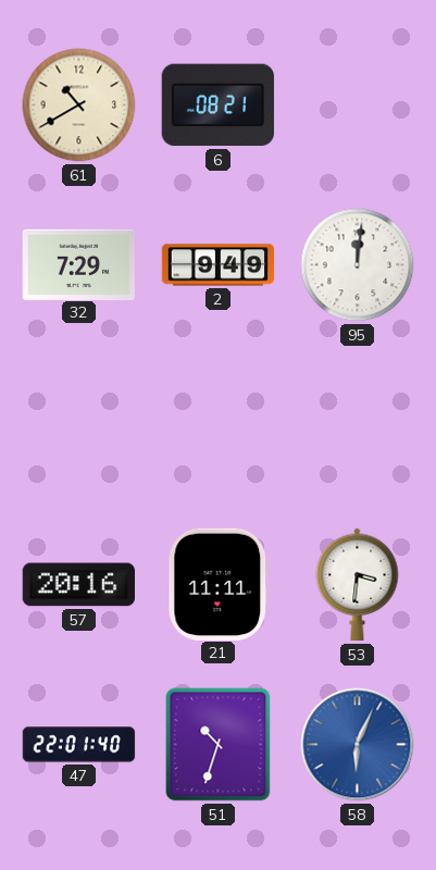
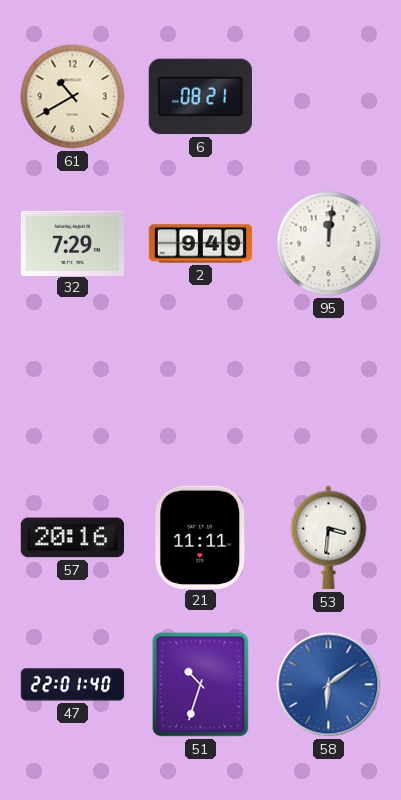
58: 6:04 -> 6:09 (329, 685)
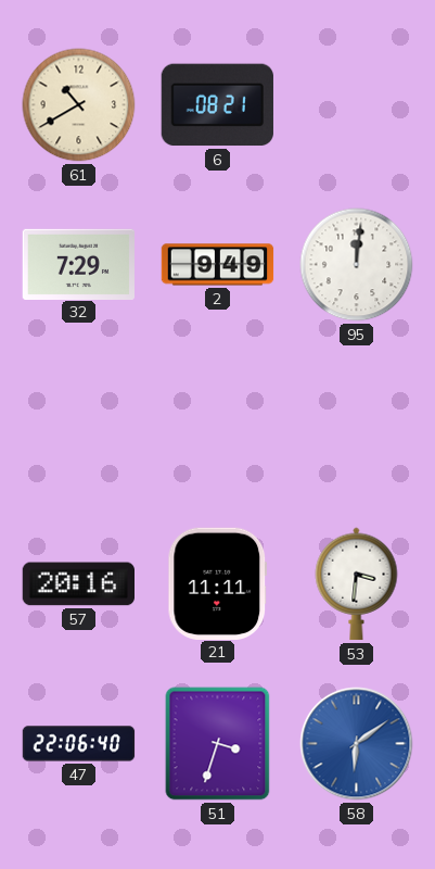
47: 22:01 -> 22:06 (79, 744)
51: 10:33 -> 3:33 (218, 744)
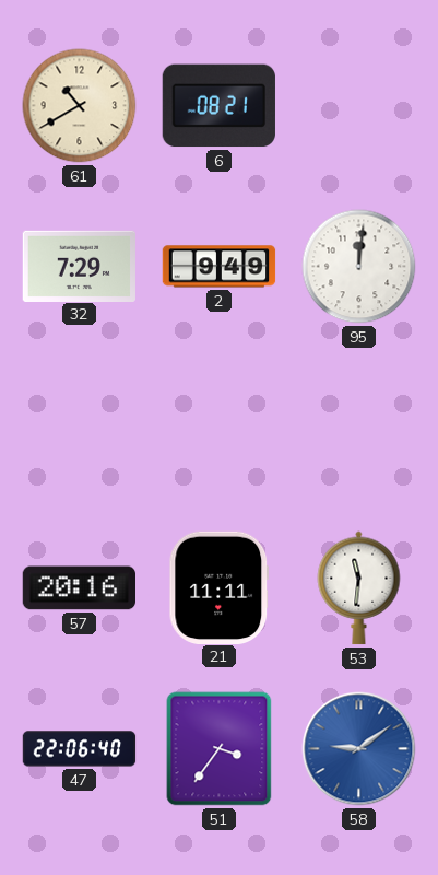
53: 3:31 -> 11:31 (359, 588)
51: 3:33 -> 3:36 (220, 749)
58: 6:09 -> 9:09 (359, 749)
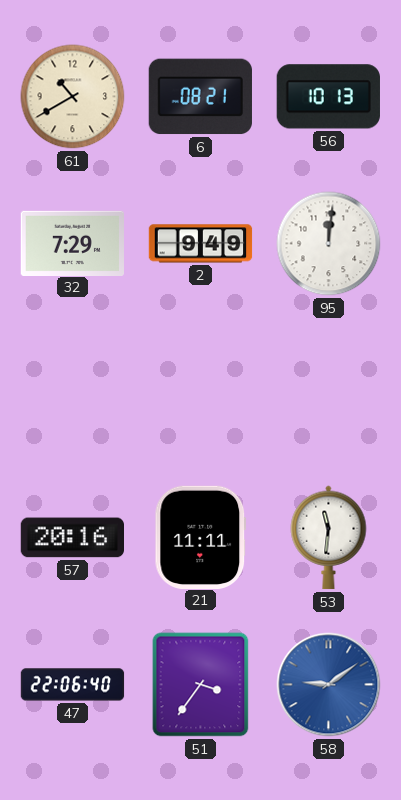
56: none -> 10:13 (328, 97)
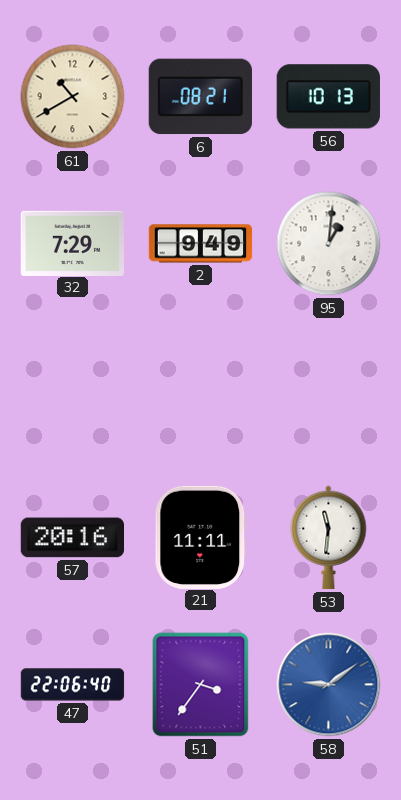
95: 12:01 -> 1:01 (329, 244)
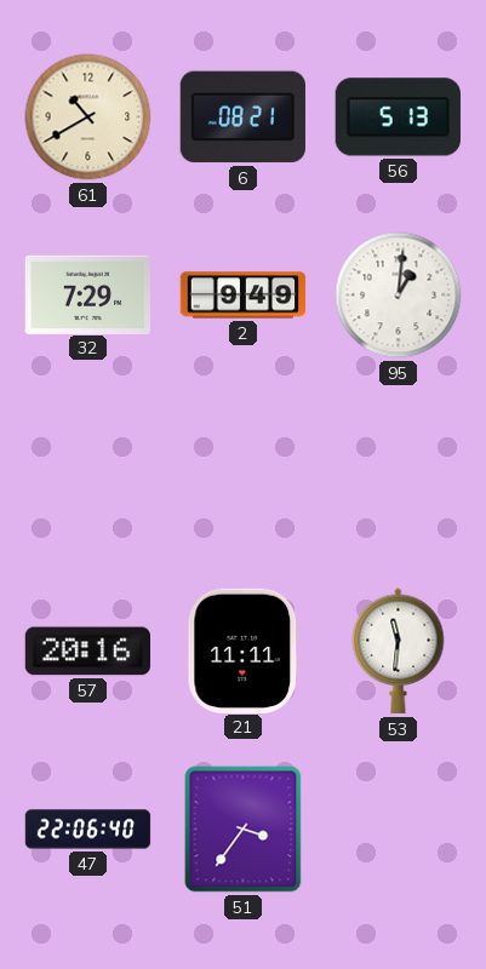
56: 10:13 -> 5:13 (398, 117)
58: 9:09 -> none (329, 685)
